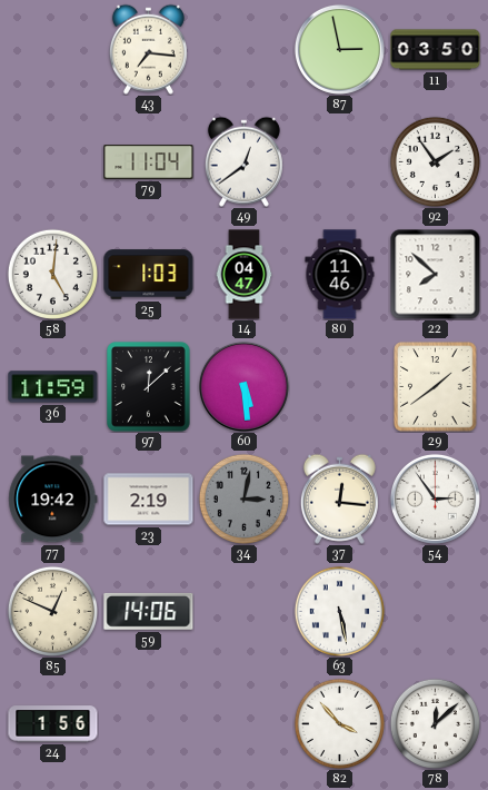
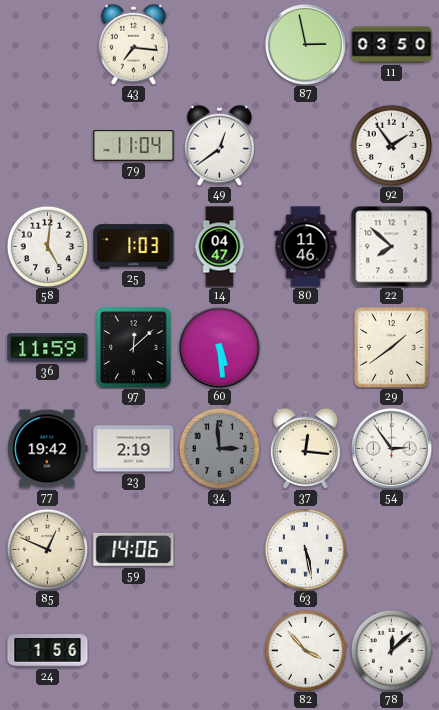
34: 3:02 -> 2:59 (219, 448)
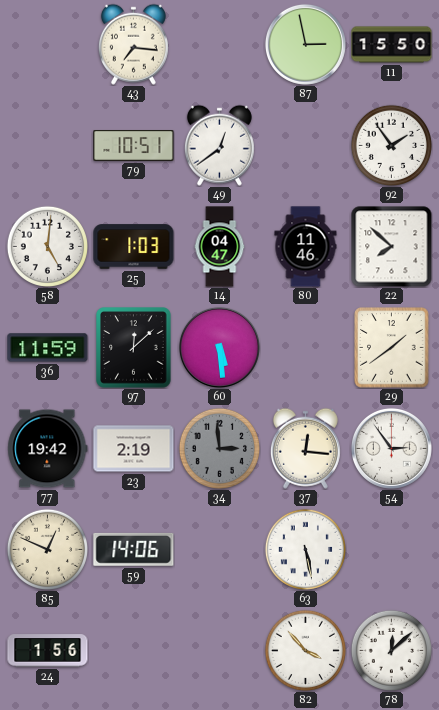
11: 03:50 -> 15:50 (392, 45)
79: 11:04 -> 10:51 (134, 146)
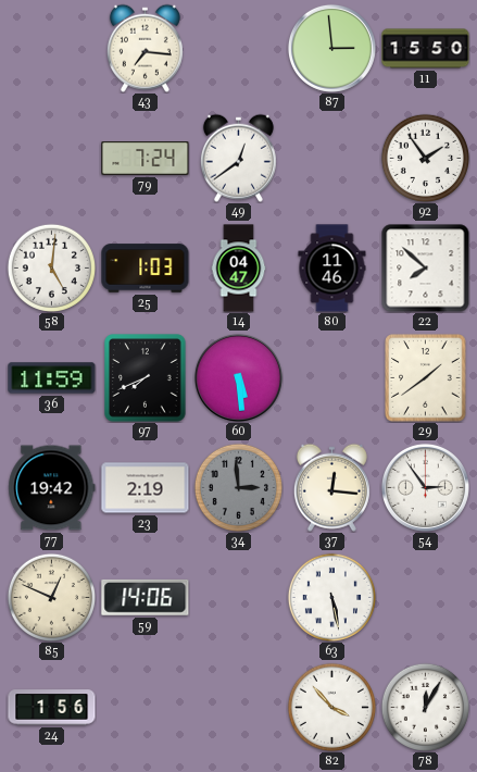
87: 2:58 -> 2:59 (331, 48)
79: 10:51 -> 7:24 (146, 159)
97: 12:08 -> 7:41 (146, 378)
78: 12:08 -> 12:05 (425, 707)
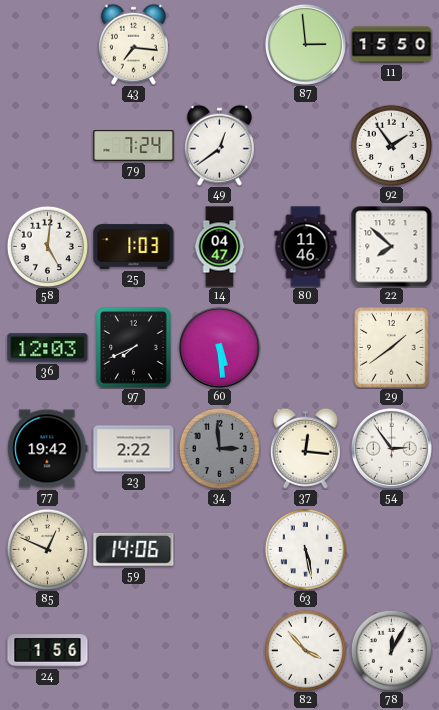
36: 11:59 -> 12:03 (48, 348)
23: 2:19 -> 2:22 (134, 449)
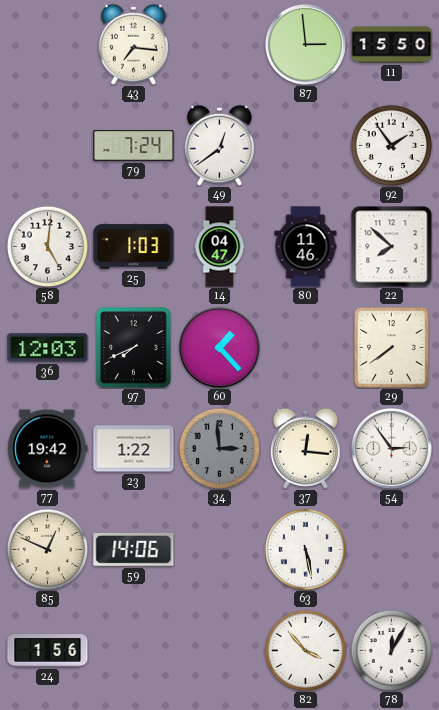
60: 5:29 -> 1:23 (219, 347)
29: 1:39 -> 7:39 (392, 348)
23: 2:22 -> 1:22 (134, 449)
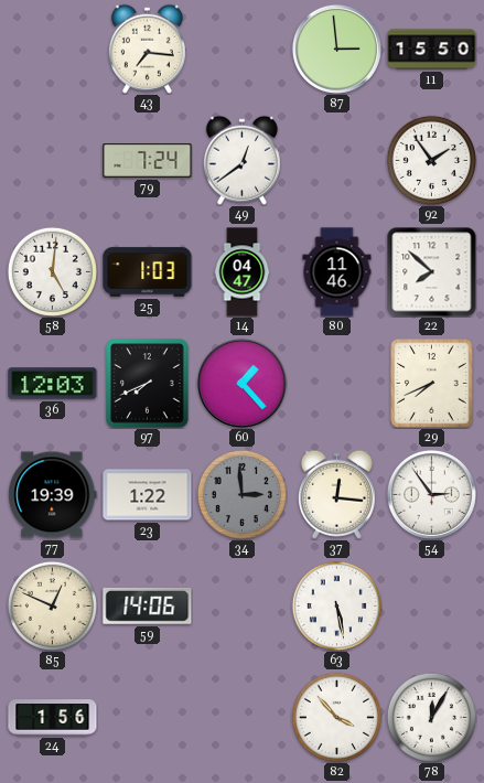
29: 7:39 -> 7:41 (432, 384)
77: 19:42 -> 19:39 (53, 495)
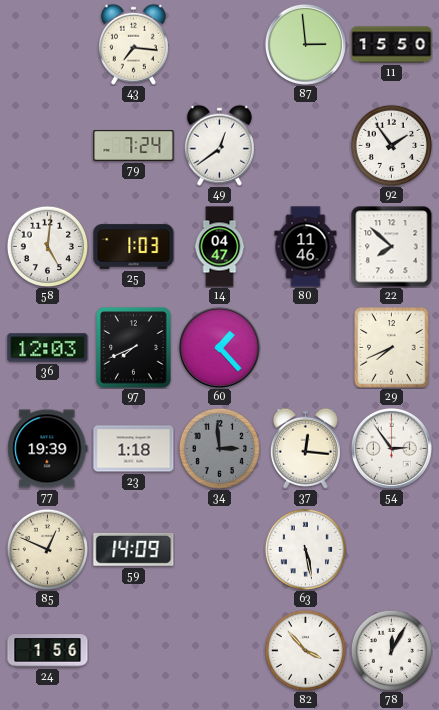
23: 1:22 -> 1:18 (134, 449)
59: 14:06 -> 14:09 (134, 549)
